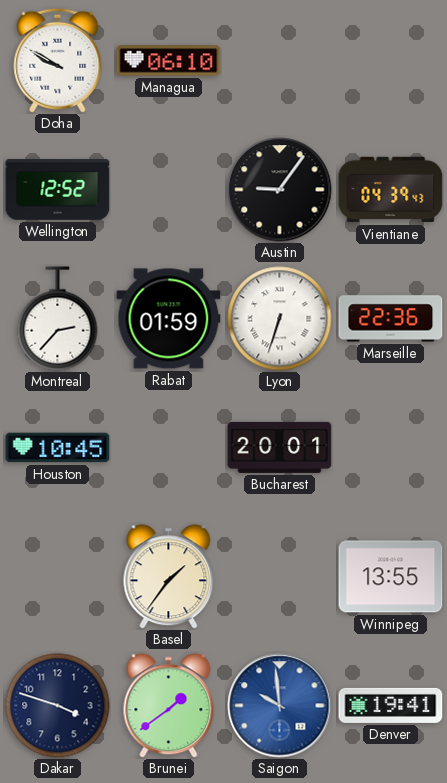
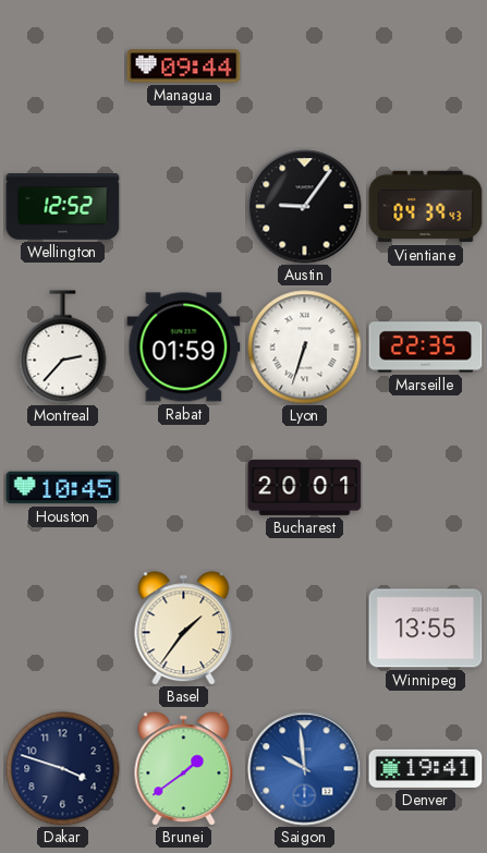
Doha: 9:50 -> none (58, 60)
Managua: 06:10 -> 09:44 (184, 66)
Marseille: 22:36 -> 22:35 (426, 348)
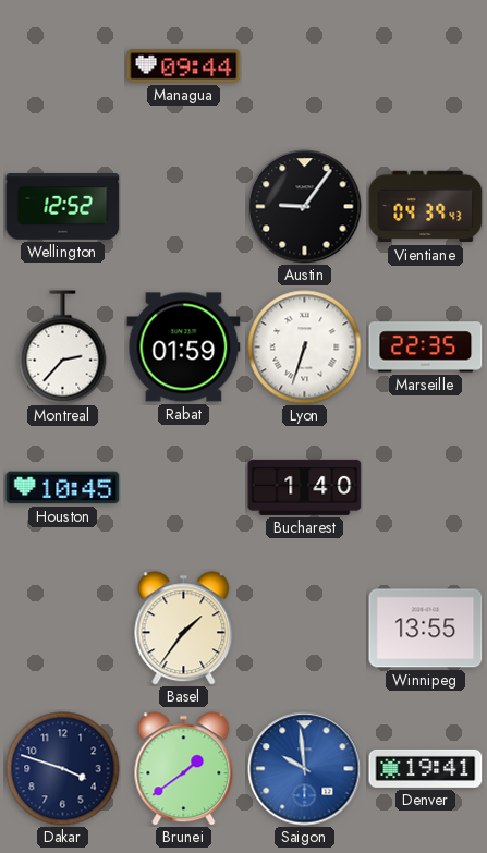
Bucharest: 20:01 -> 1:40 (305, 487)
